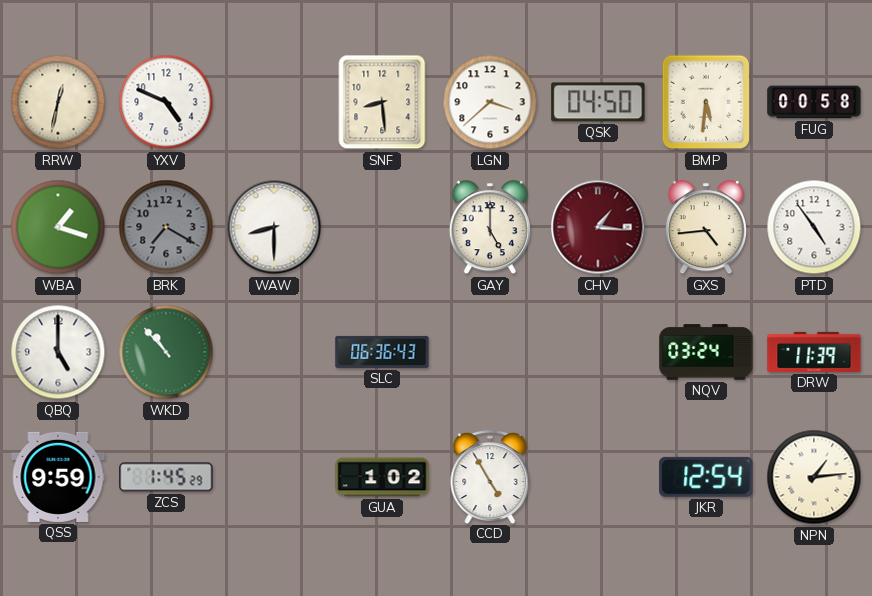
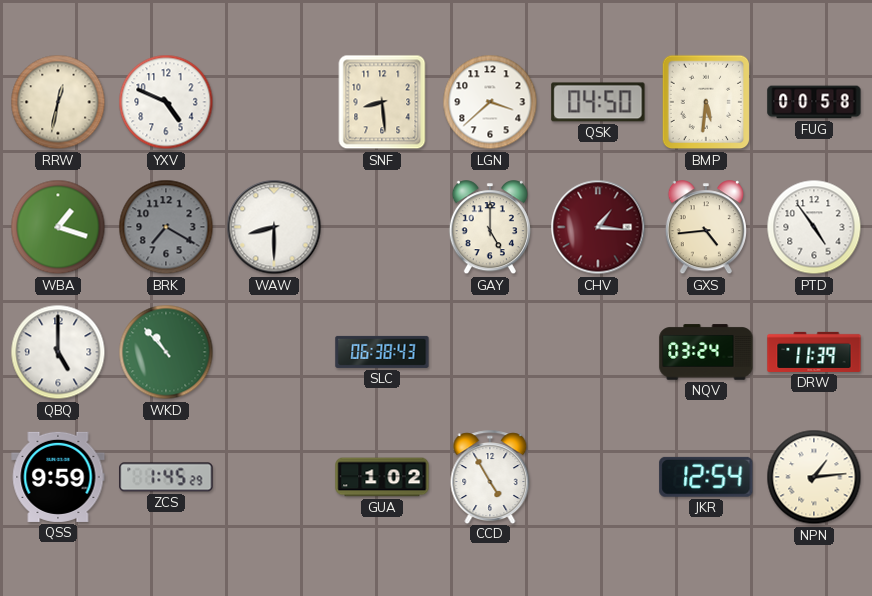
SLC: 06:36 -> 06:38 (382, 352)
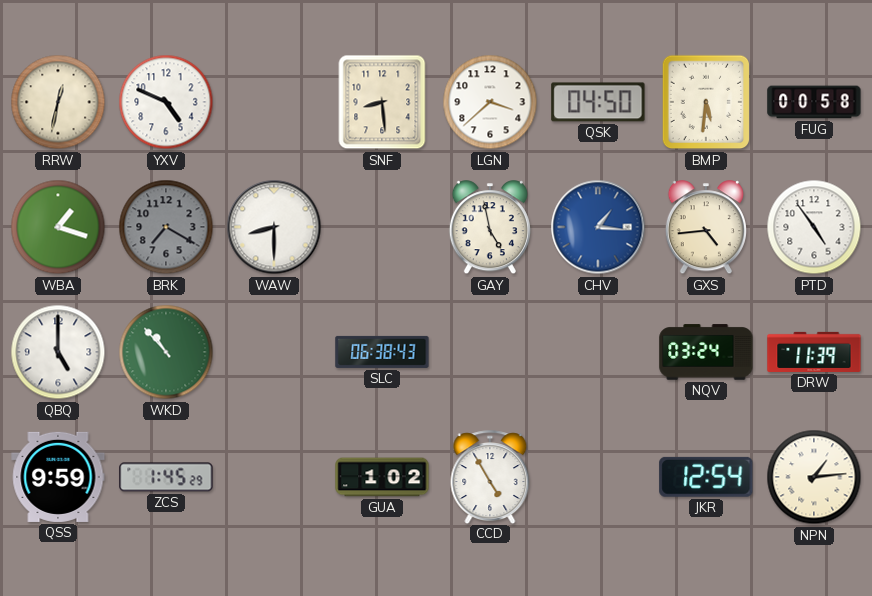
GAY: 5:00 -> 4:58 (490, 228)
CHV dial: burgundy -> blue (598, 227)
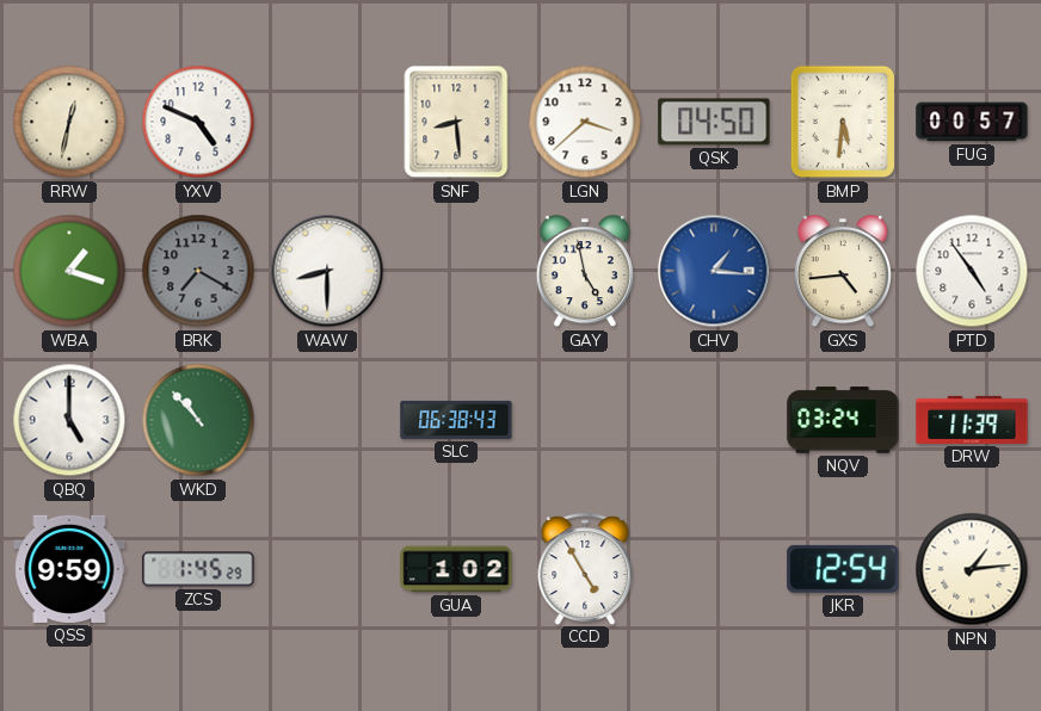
FUG: 00:58 -> 00:57 (972, 122)
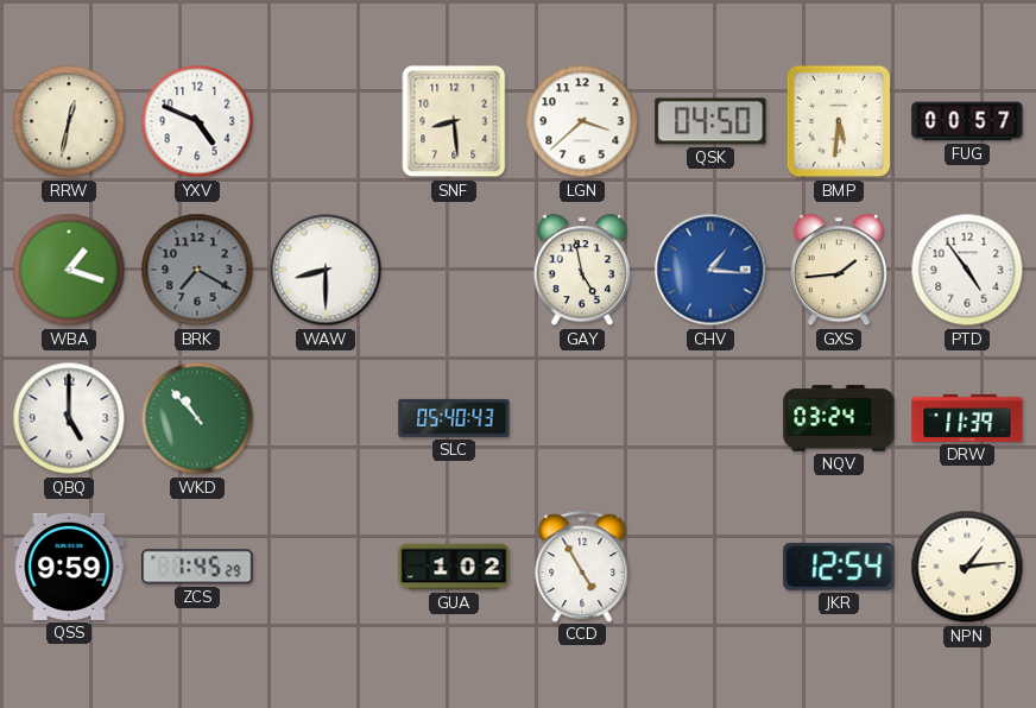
GXS: 4:44 -> 1:44 (839, 271)
SLC: 06:38 -> 05:40 (454, 418)
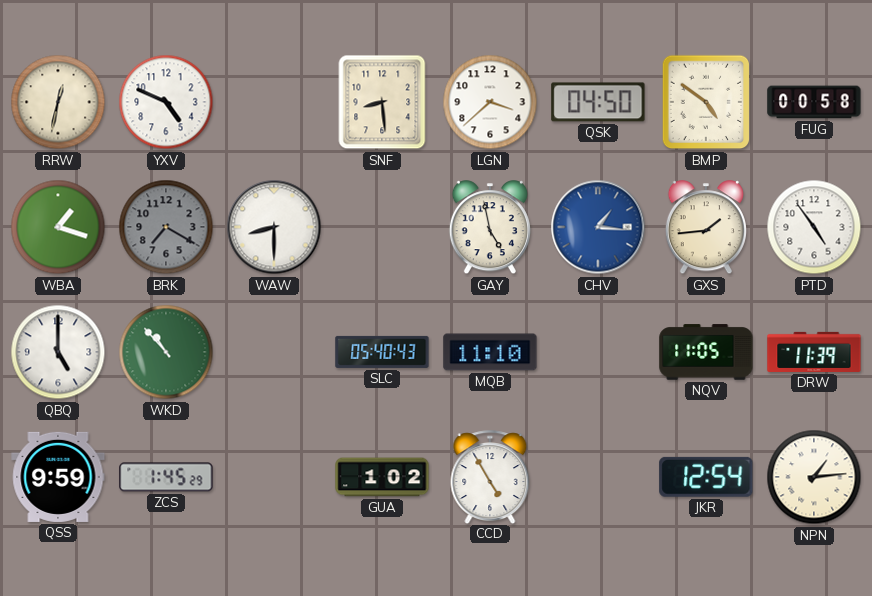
BMP: 5:31 -> 4:51 (706, 102)
FUG: 00:57 -> 00:58 (814, 102)
MQB: none -> 11:10 (490, 352)
NQV: 03:24 -> 11:05 (706, 352)
